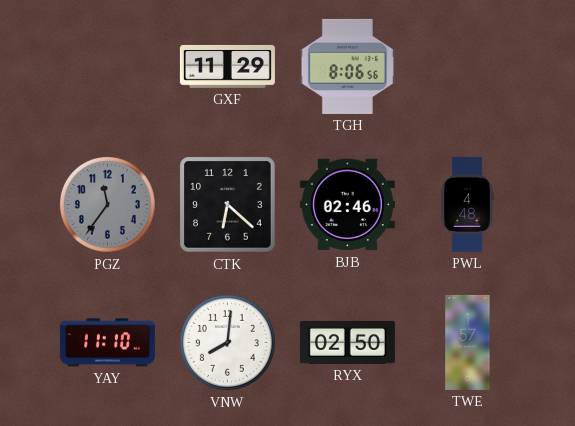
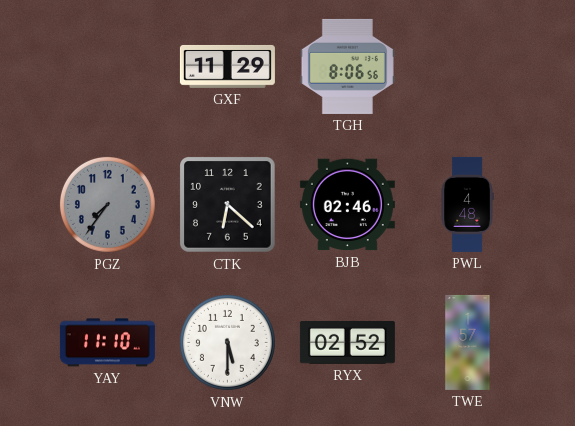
PGZ: 11:36 -> 7:36 (107, 204)
VNW: 8:01 -> 5:30 (227, 342)
RYX: 02:50 -> 02:52 (347, 342)
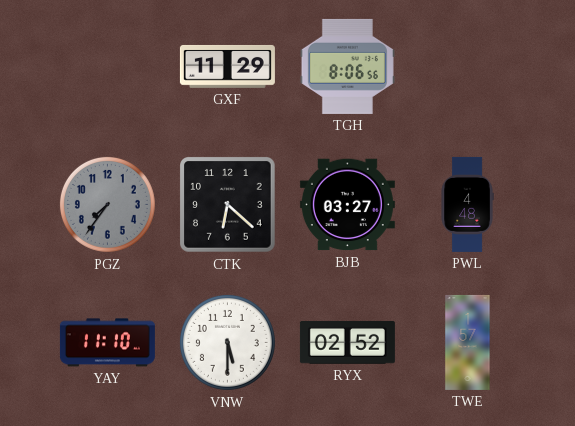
BJB: 02:46 -> 03:27 (347, 205)
